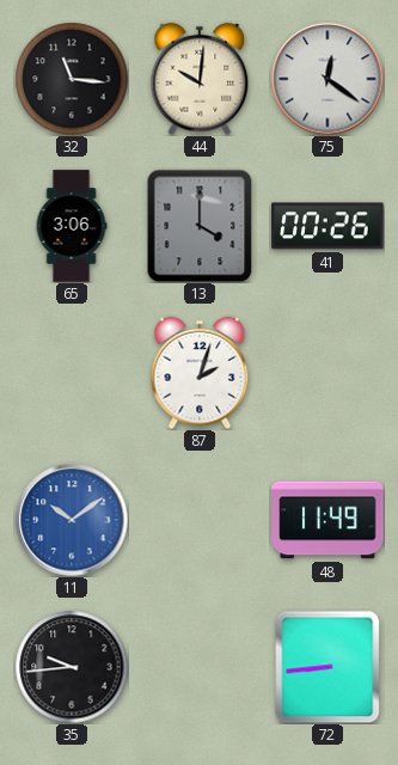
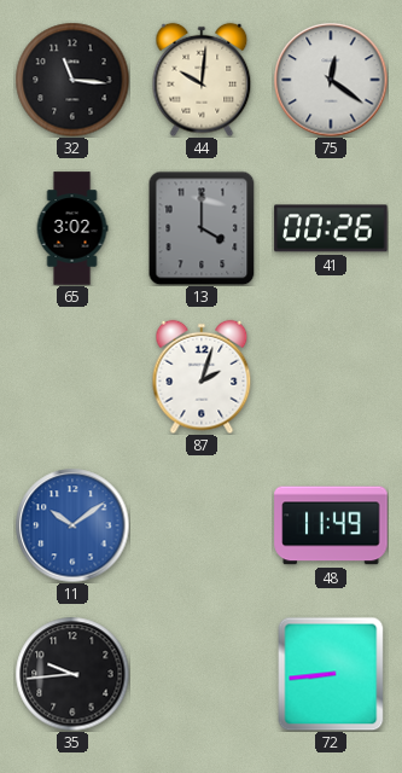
65: 3:06 -> 3:02 (72, 228)
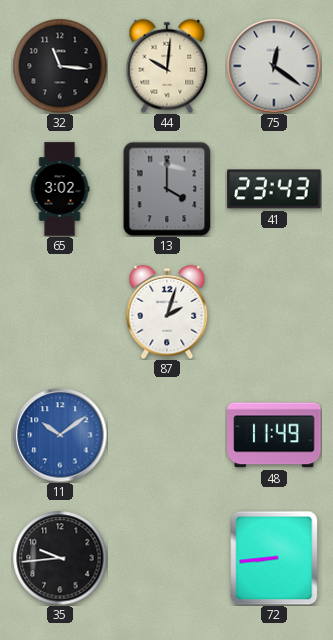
41: 00:26 -> 23:43 (274, 189)
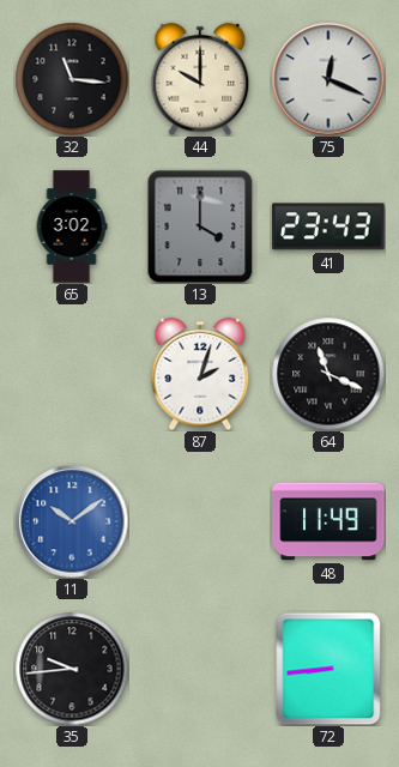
44: 10:01 -> 10:00 (200, 79)
75: 12:21 -> 12:19 (328, 79)
64: none -> 11:19 (328, 374)
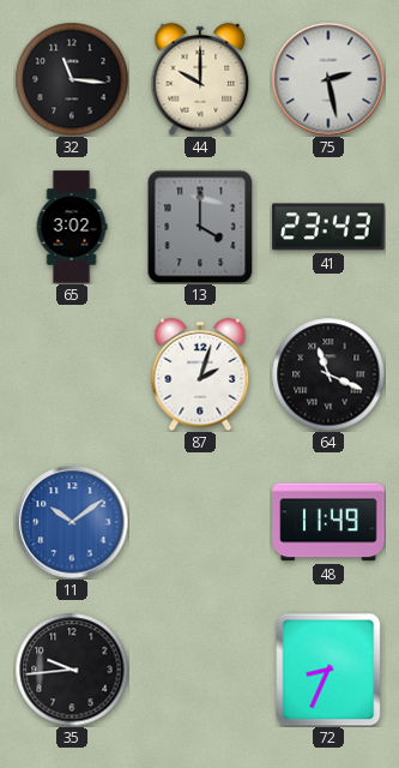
75: 12:19 -> 2:28 (328, 79)
72: 8:44 -> 8:34 (328, 670)
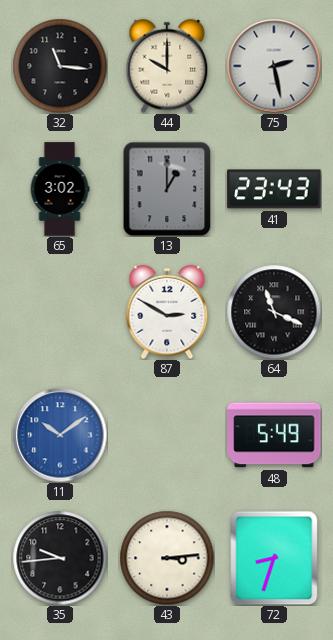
13: 4:00 -> 1:00 (167, 189)
87: 2:03 -> 2:50 (167, 312)
48: 11:49 -> 5:49 (274, 435)
43: none -> 3:14 (167, 558)
72: 8:34 -> 8:33 (274, 558)
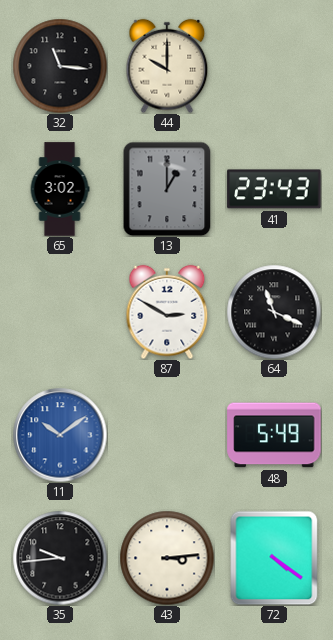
75: 2:28 -> none (274, 66)
72: 8:33 -> 4:21 (274, 558)
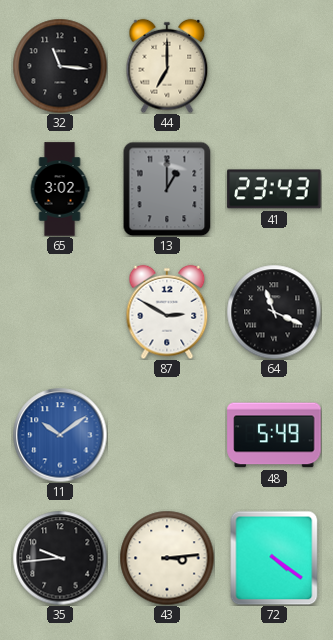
44: 10:00 -> 7:00 (167, 66)
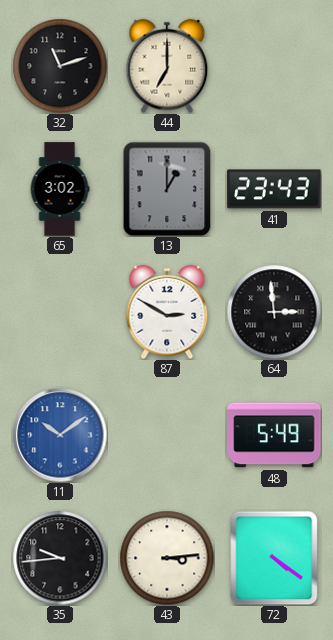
32: 11:16 -> 11:12 (60, 66)
64: 11:19 -> 2:59 (274, 312)
